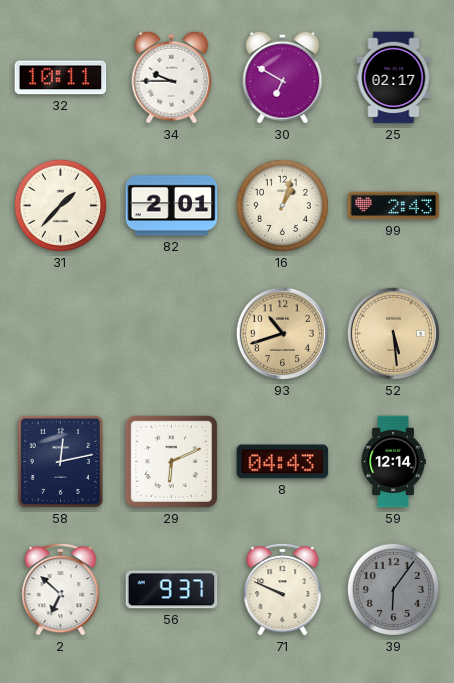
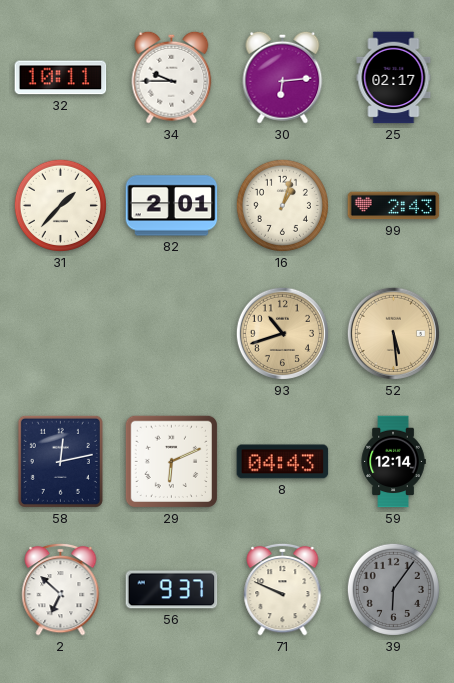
30: 6:50 -> 6:14 (283, 77)
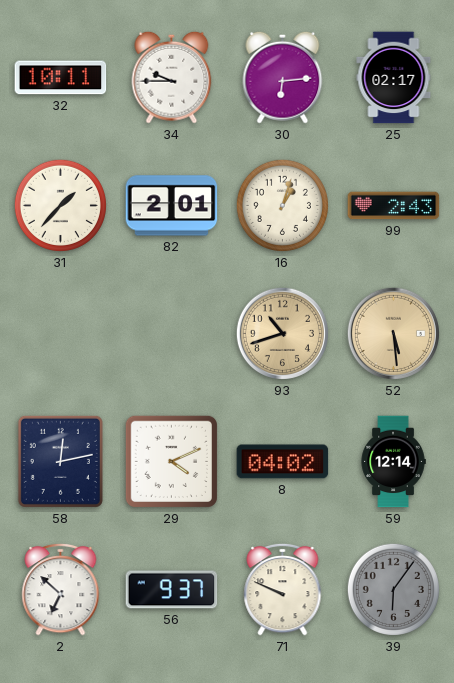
29: 6:11 -> 4:11 (171, 461)
8: 04:43 -> 04:02 (283, 462)
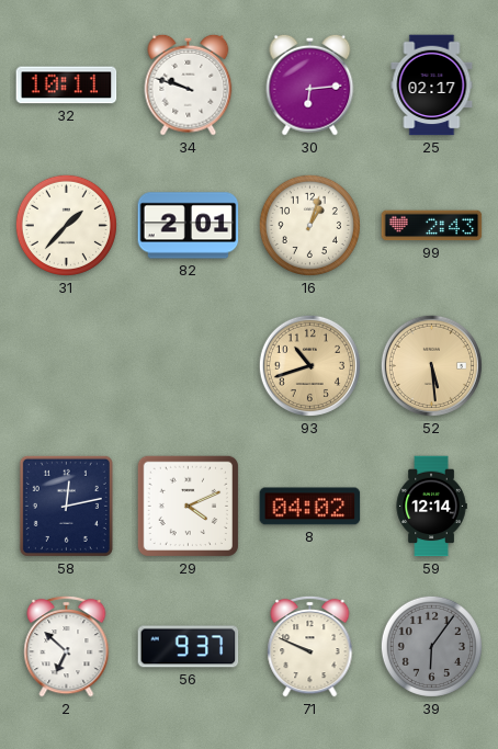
34: 9:45 -> 9:48 (189, 84)
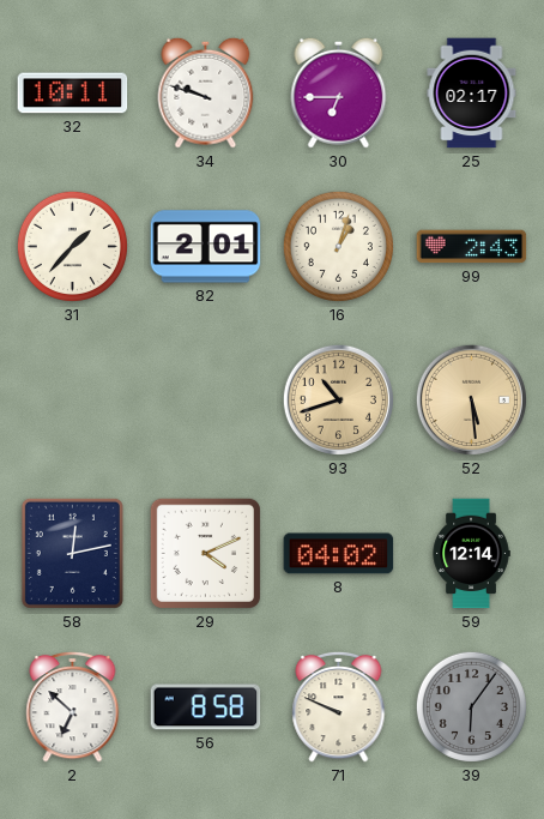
30: 6:14 -> 6:45 (339, 92)
56: 9:37 -> 8:58 (206, 707)
